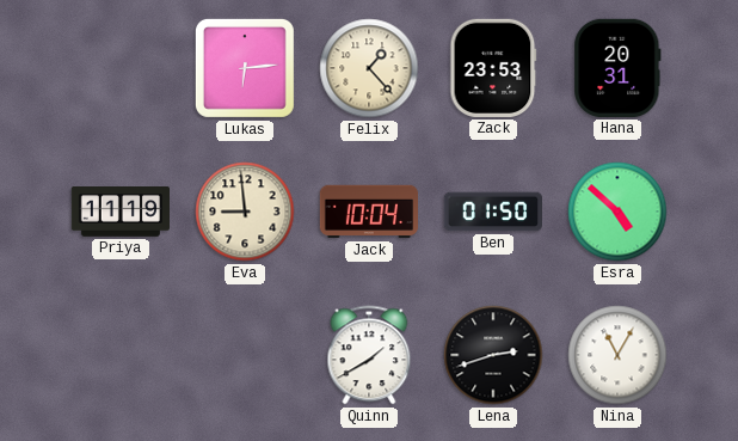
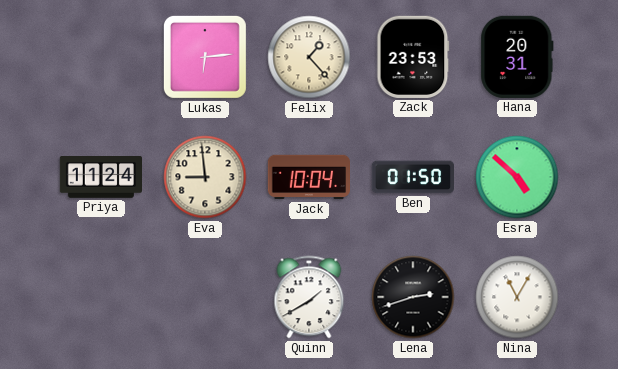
Priya: 11:19 -> 11:24 (100, 177)
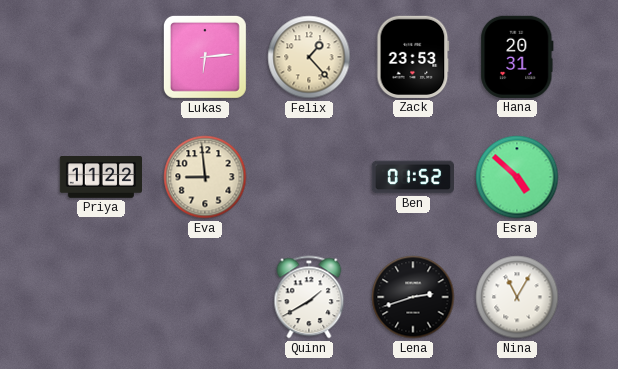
Priya: 11:24 -> 11:22 (100, 177)
Jack: 10:04 -> none (308, 177)
Ben: 01:50 -> 01:52 (412, 177)
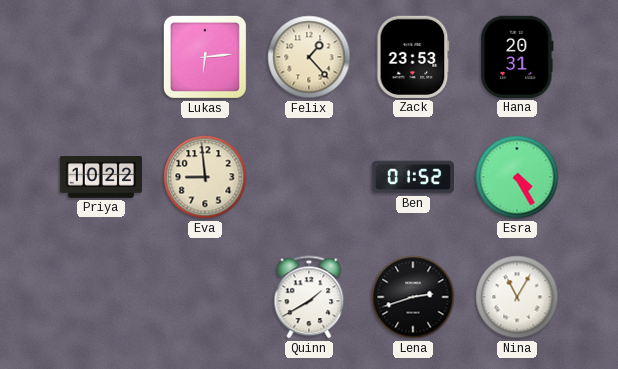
Priya: 11:22 -> 10:22 (100, 177)
Esra: 4:52 -> 4:25 (517, 177)
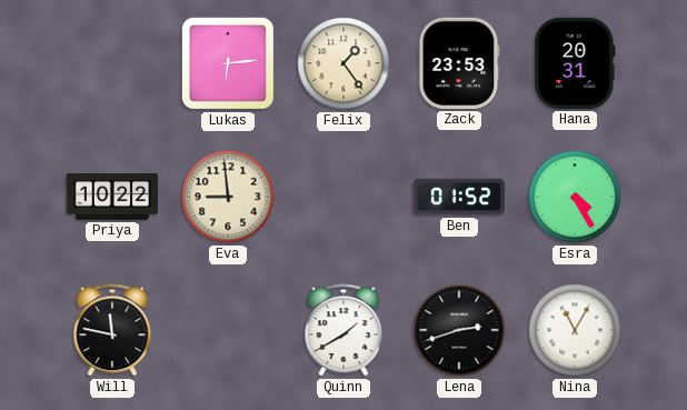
Felix: 1:23 -> 1:24 (343, 63)
Will: none -> 11:47 (112, 330)
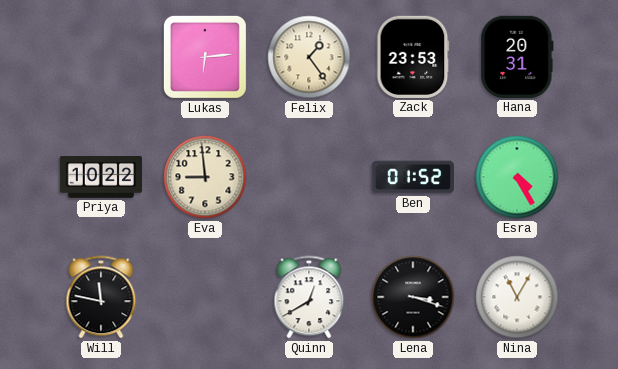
Quinn: 1:40 -> 12:40 (309, 297)
Lena: 2:42 -> 3:18 (413, 297)
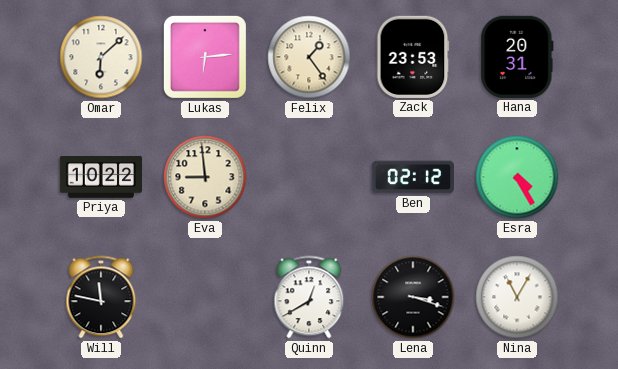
Omar: none -> 6:08 (101, 57)
Ben: 01:52 -> 02:12 (412, 177)
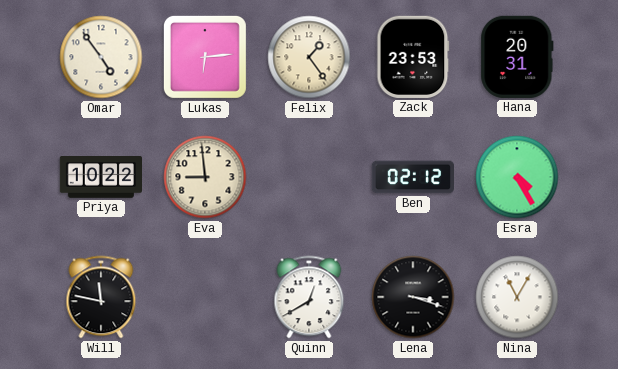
Omar: 6:08 -> 4:54 (101, 57)
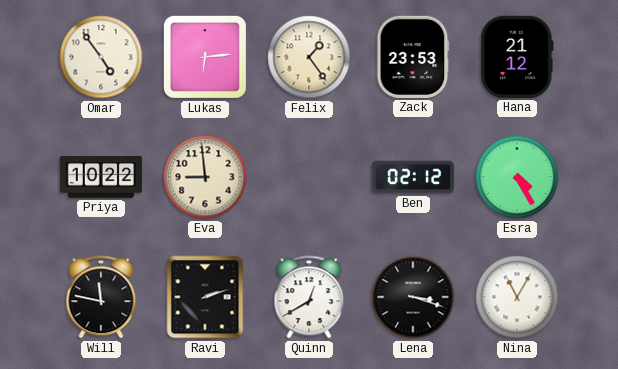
Hana: 20:31 -> 21:12 (517, 57)
Ravi: none -> 2:12 (205, 297)
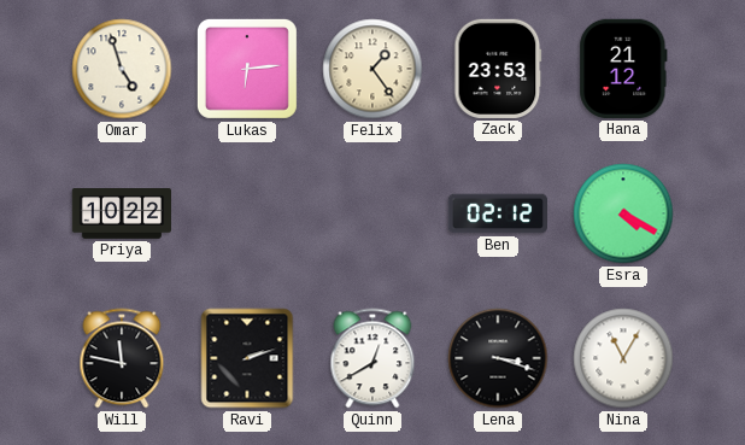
Omar: 4:54 -> 4:57 (122, 69)
Eva: 8:59 -> none (205, 177)
Esra: 4:25 -> 4:20 (623, 213)
